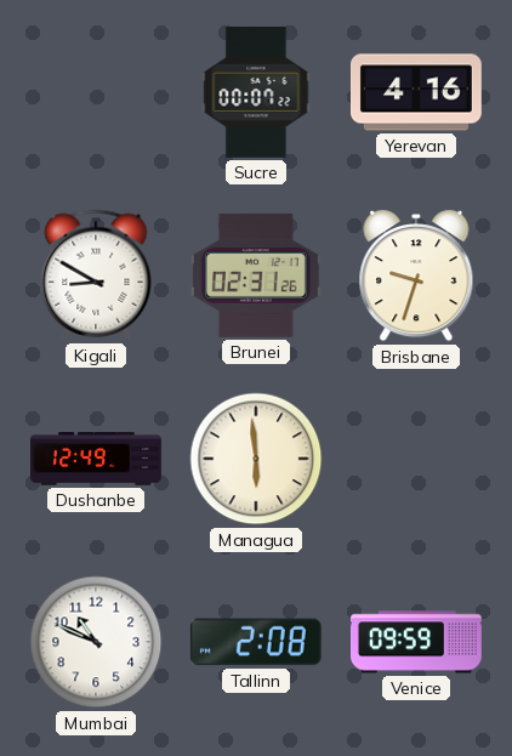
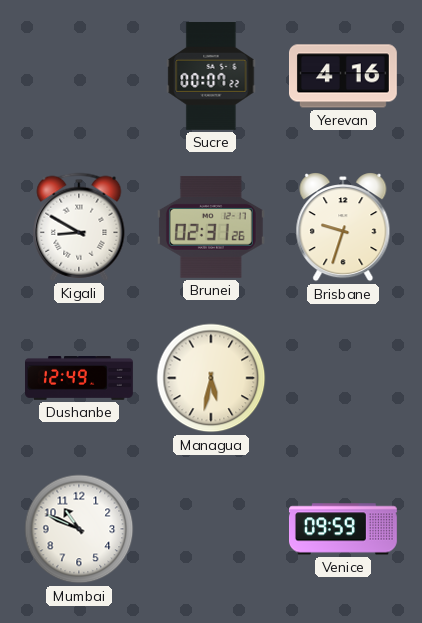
Managua: 5:59 -> 5:32 (211, 378)
Tallinn: 2:08 -> none (256, 642)
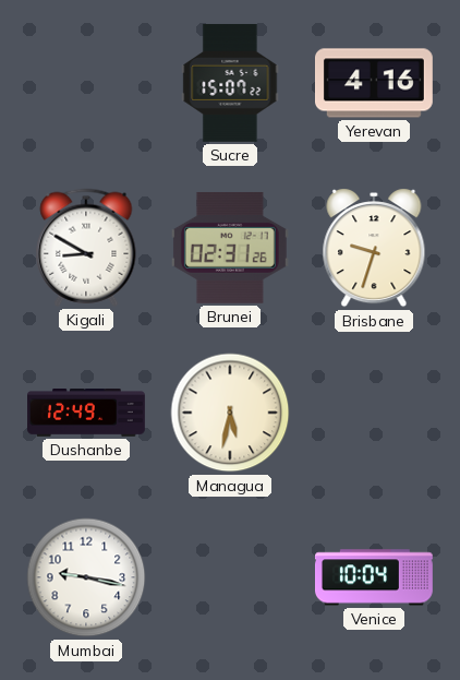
Sucre: 00:07 -> 15:07 (230, 83)
Mumbai: 10:49 -> 9:17 (86, 577)
Venice: 09:59 -> 10:04 (375, 577)
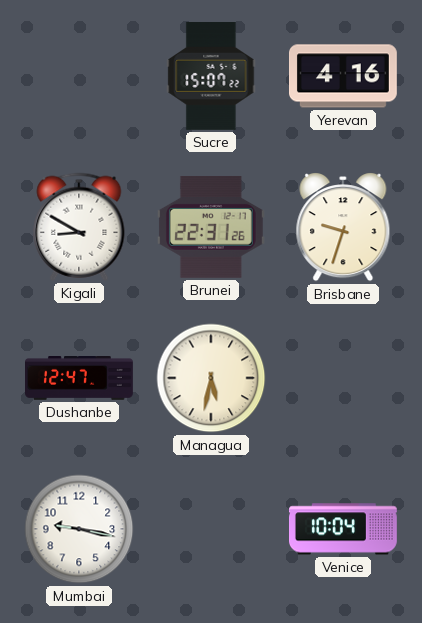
Brunei: 02:31 -> 22:31 (211, 227)
Dushanbe: 12:49 -> 12:47 (80, 379)
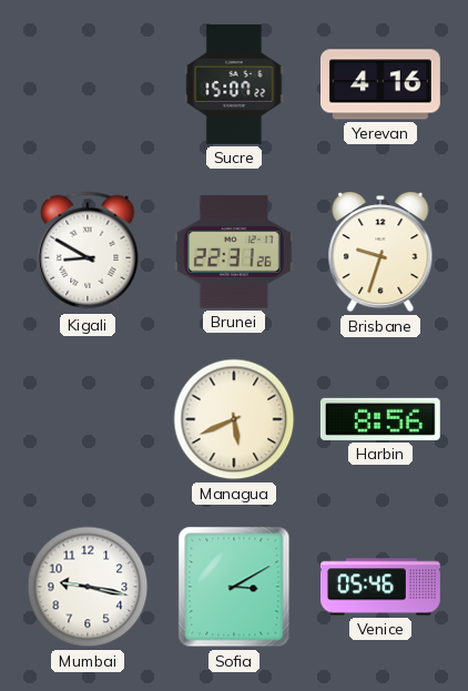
Dushanbe: 12:47 -> none (80, 379)
Managua: 5:32 -> 5:41 (234, 419)
Harbin: none -> 8:56 (380, 419)
Sofia: none -> 3:10 (234, 587)
Venice: 10:04 -> 05:46 (381, 587)
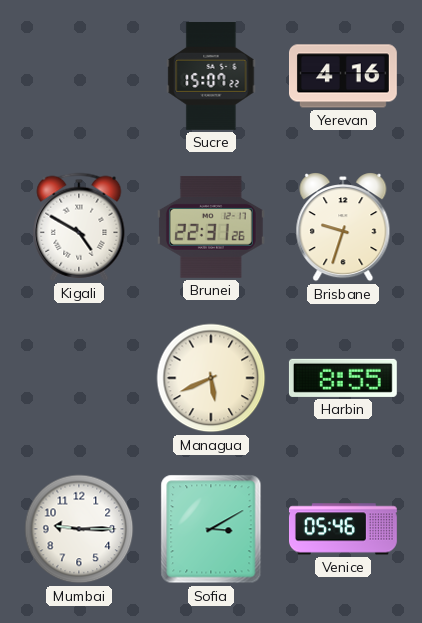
Kigali: 8:50 -> 4:50 (79, 227)
Harbin: 8:56 -> 8:55 (343, 378)
Mumbai: 9:17 -> 9:15 (79, 529)
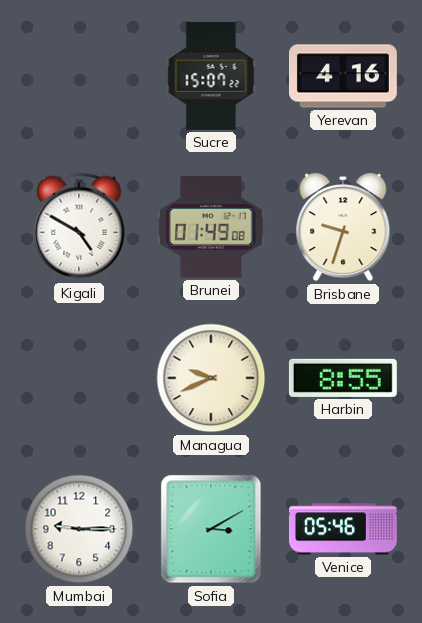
Brunei: 22:31 -> 01:49 (211, 227)
Managua: 5:41 -> 9:41 (211, 378)
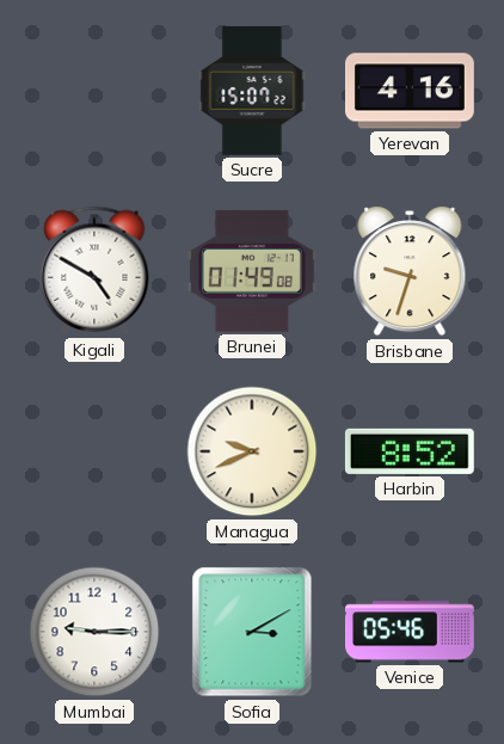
Harbin: 8:55 -> 8:52 (410, 451)
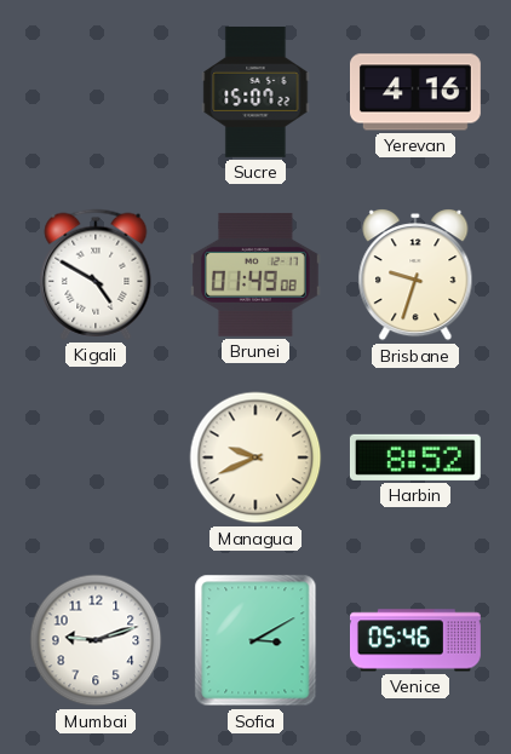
Mumbai: 9:15 -> 9:12 (96, 640)
